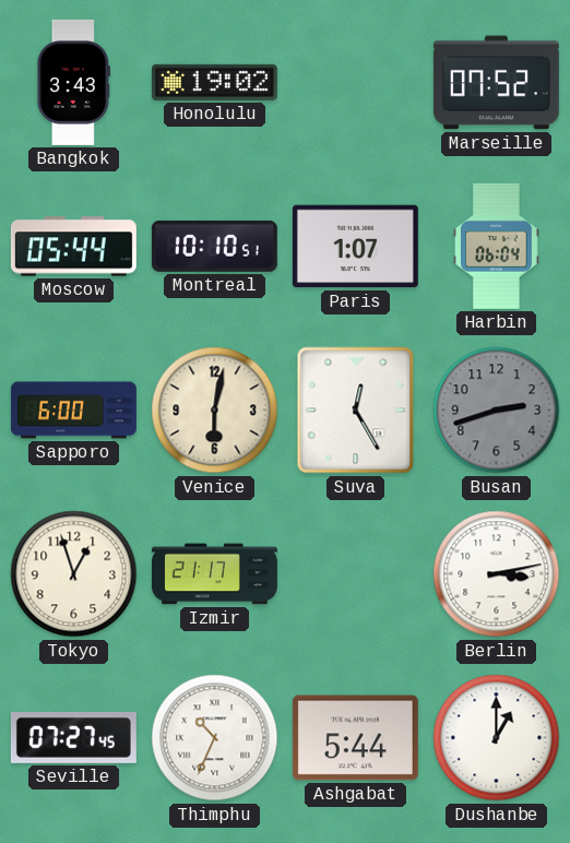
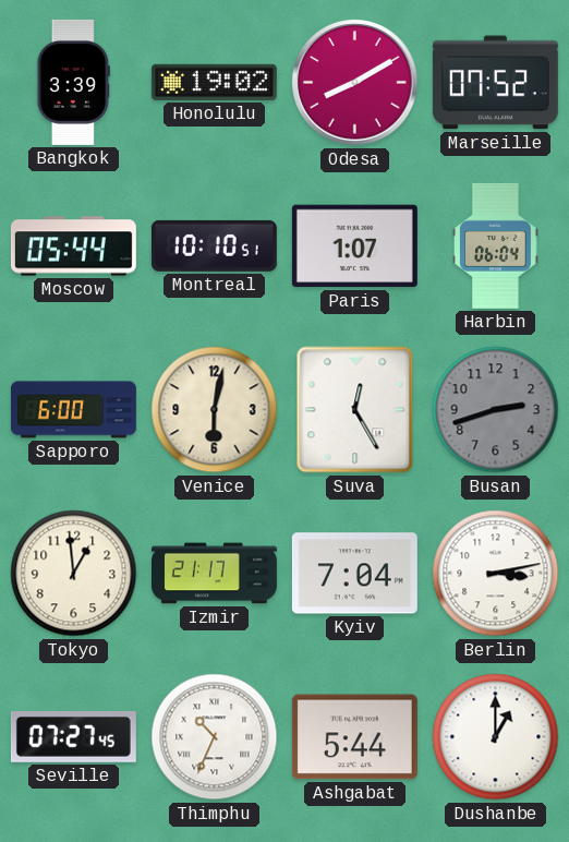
Bangkok: 3:43 -> 3:39 (73, 82)
Odesa: none -> 8:10 (355, 83)
Tokyo: 12:57 -> 12:59 (74, 574)
Kyiv: none -> 7:04 (354, 574)
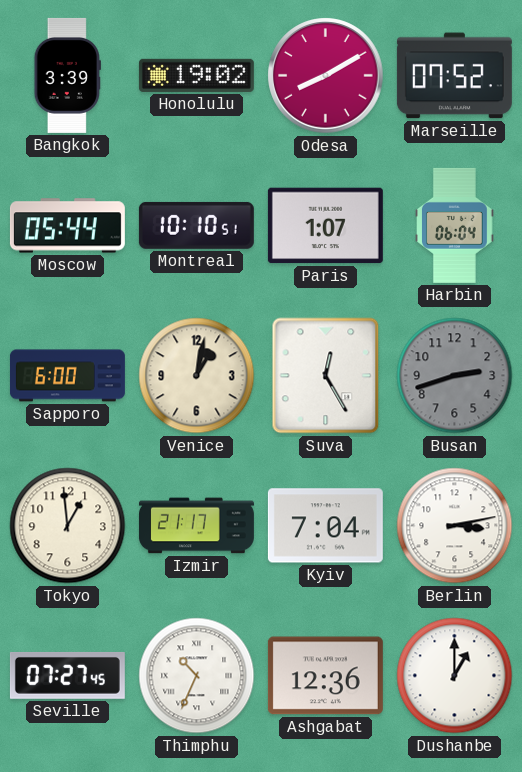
Venice: 6:02 -> 1:02 (197, 376)
Ashgabat: 5:44 -> 12:36 (325, 676)
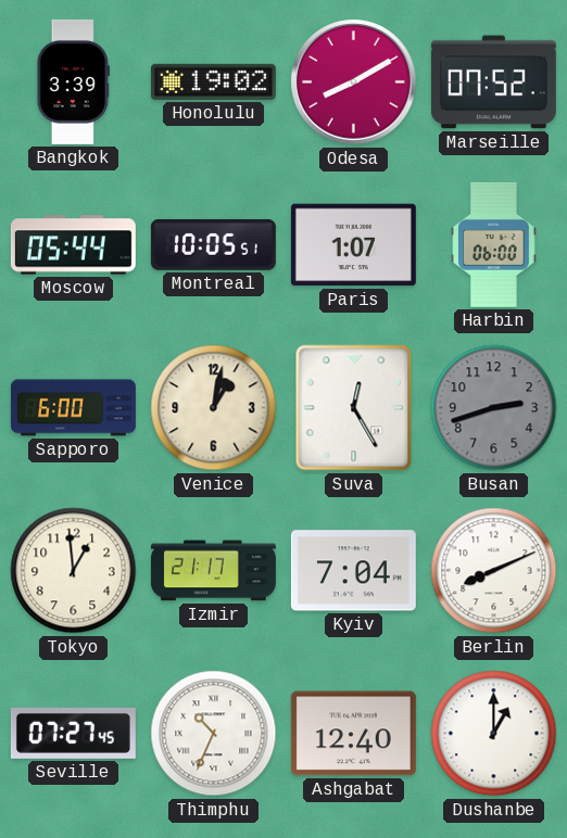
Montreal: 10:10 -> 10:05 (213, 244)
Harbin: 06:04 -> 06:00 (494, 244)
Berlin: 3:13 -> 8:11 (494, 571)
Ashgabat: 12:36 -> 12:40 (353, 734)
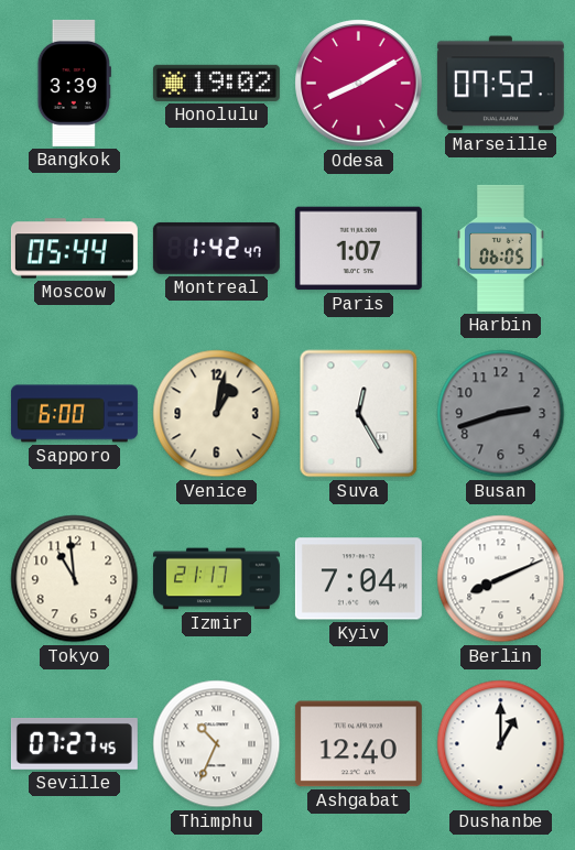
Montreal: 10:05 -> 1:42 (216, 248)
Harbin: 06:00 -> 06:05 (501, 248)
Tokyo: 12:59 -> 10:59 (75, 579)
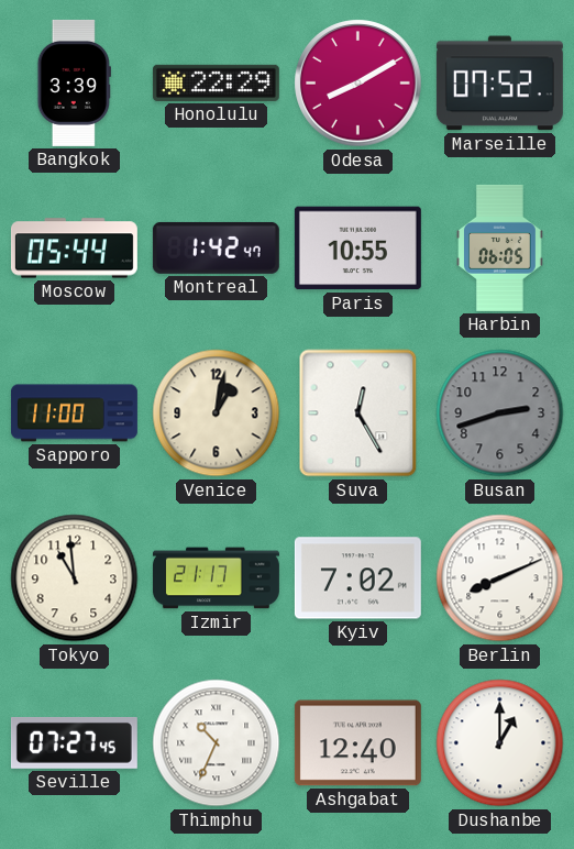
Honolulu: 19:02 -> 22:29 (216, 82)
Paris: 1:07 -> 10:55 (357, 249)
Sapporo: 6:00 -> 11:00 (74, 414)
Kyiv: 7:04 -> 7:02 (357, 578)
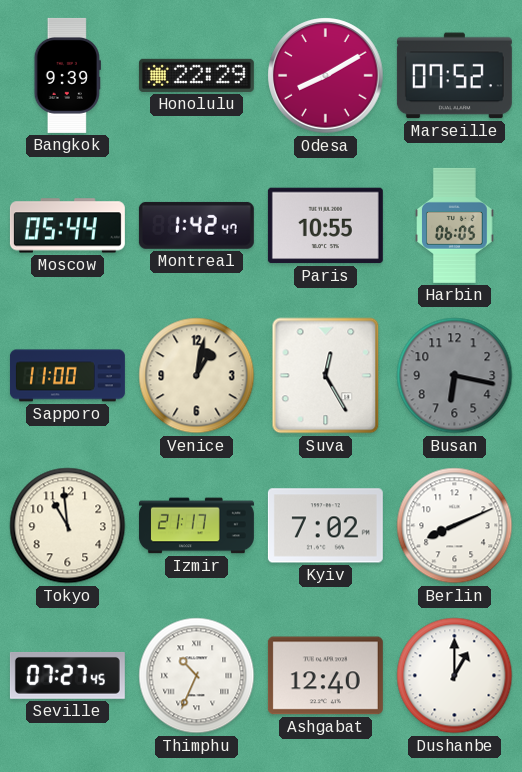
Bangkok: 3:39 -> 9:39 (67, 75)
Busan: 2:42 -> 6:17 (455, 376)
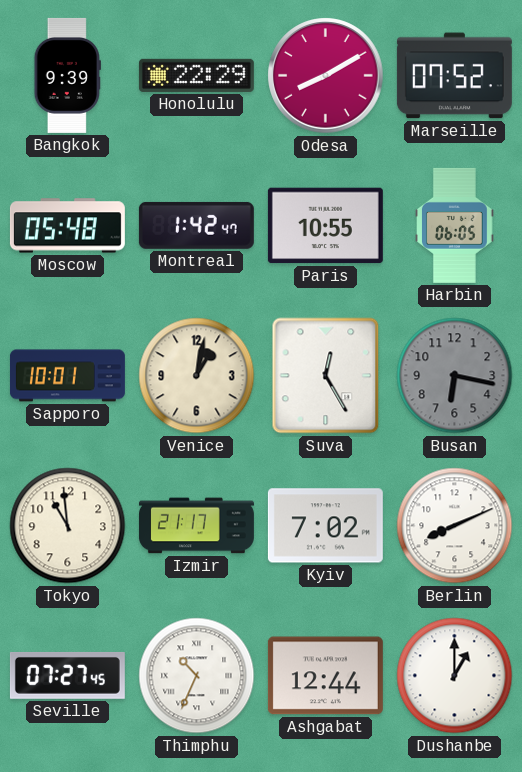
Moscow: 05:44 -> 05:48 (67, 226)
Sapporo: 11:00 -> 10:01 (67, 376)
Ashgabat: 12:40 -> 12:44 (325, 676)
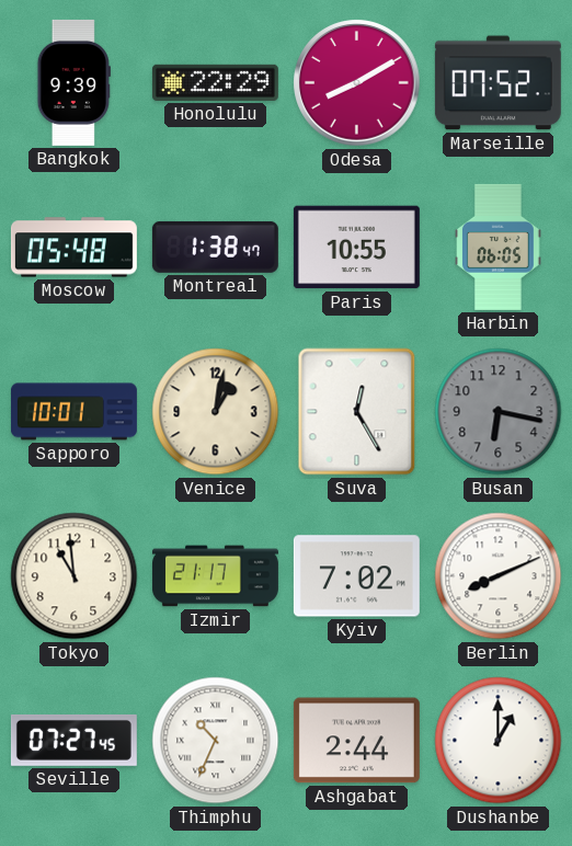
Montreal: 1:42 -> 1:38 (215, 247)
Ashgabat: 12:44 -> 2:44 (356, 741)
